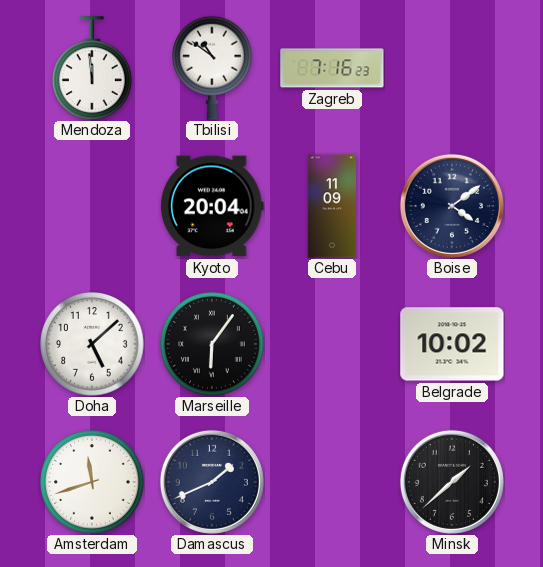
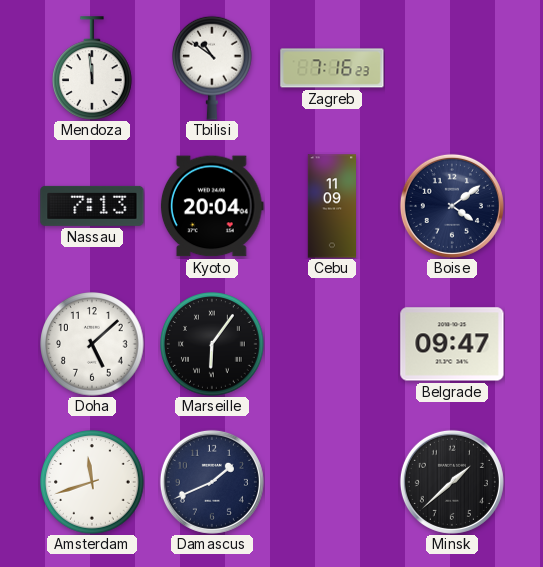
Nassau: none -> 7:13 (92, 206)
Belgrade: 10:02 -> 09:47 (452, 344)
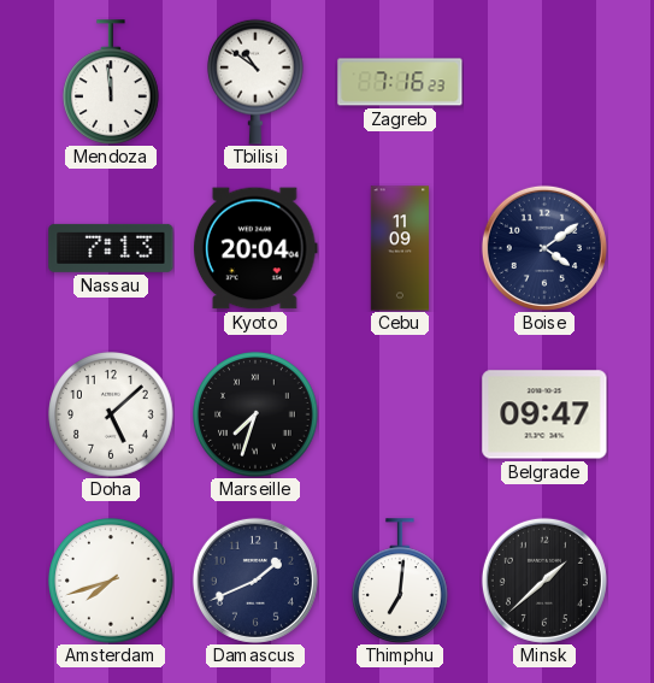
Marseille: 6:06 -> 7:33 (255, 414)
Amsterdam: 11:42 -> 7:42 (111, 581)
Thimphu: none -> 7:01 (401, 581)
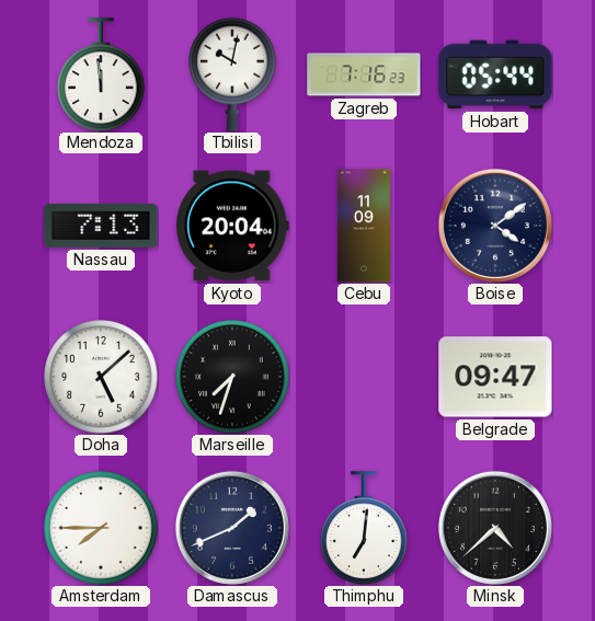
Tbilisi: 10:51 -> 10:02 (233, 74)
Hobart: none -> 05:44 (495, 74)
Amsterdam: 7:42 -> 7:45 (101, 528)
Minsk: 1:38 -> 4:38 (495, 528)
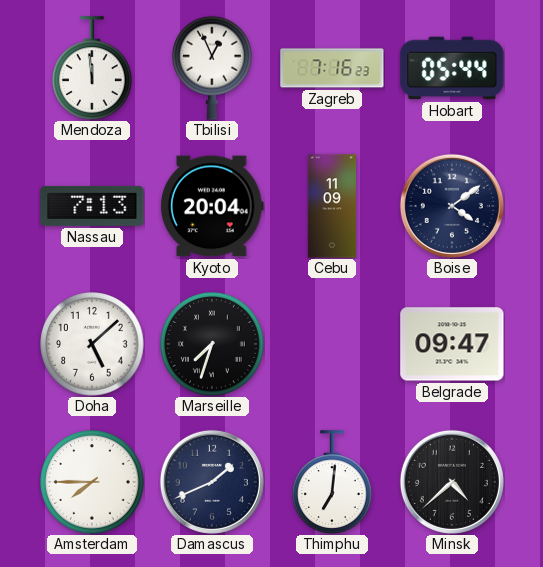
Tbilisi: 10:02 -> 12:56 (213, 68)
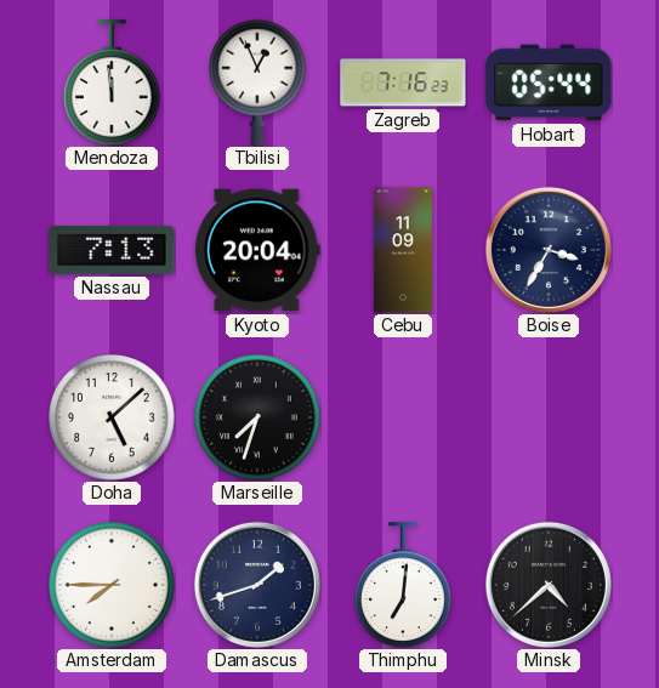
Boise: 4:09 -> 3:35 (549, 250)
Belgrade: 09:47 -> none (452, 344)
Damascus: 1:41 -> 1:42 (257, 585)
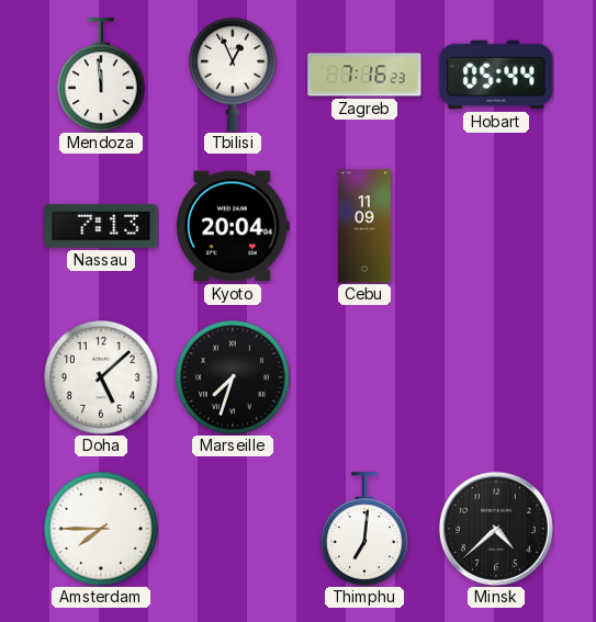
Boise: 3:35 -> none (549, 250)
Damascus: 1:42 -> none (257, 585)
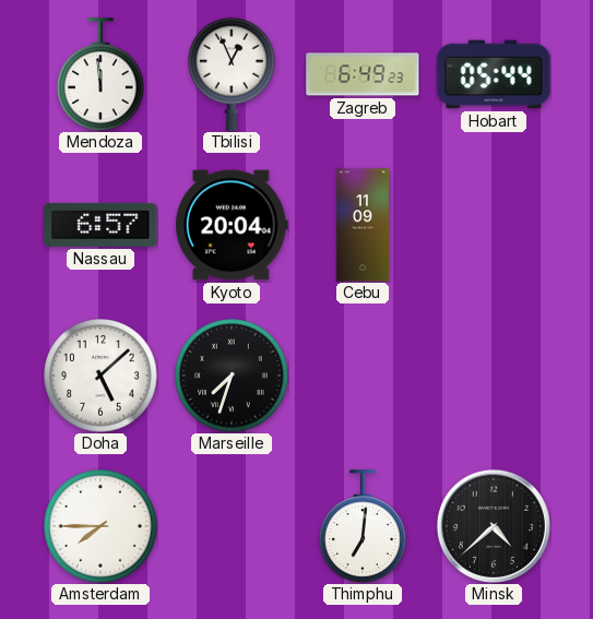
Zagreb: 7:16 -> 6:49 (363, 74)
Nassau: 7:13 -> 6:57 (100, 225)
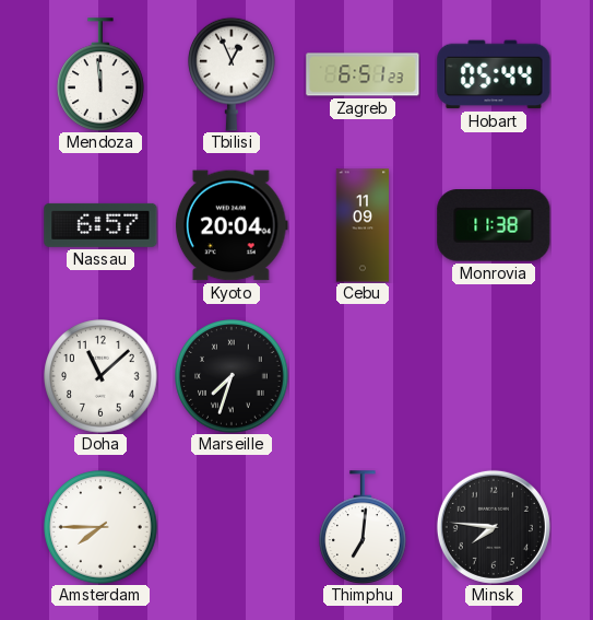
Zagreb: 6:49 -> 6:51 (363, 74)
Monrovia: none -> 11:38 (494, 226)
Doha: 5:08 -> 11:08 (100, 376)
Minsk: 4:38 -> 7:46 (494, 527)
